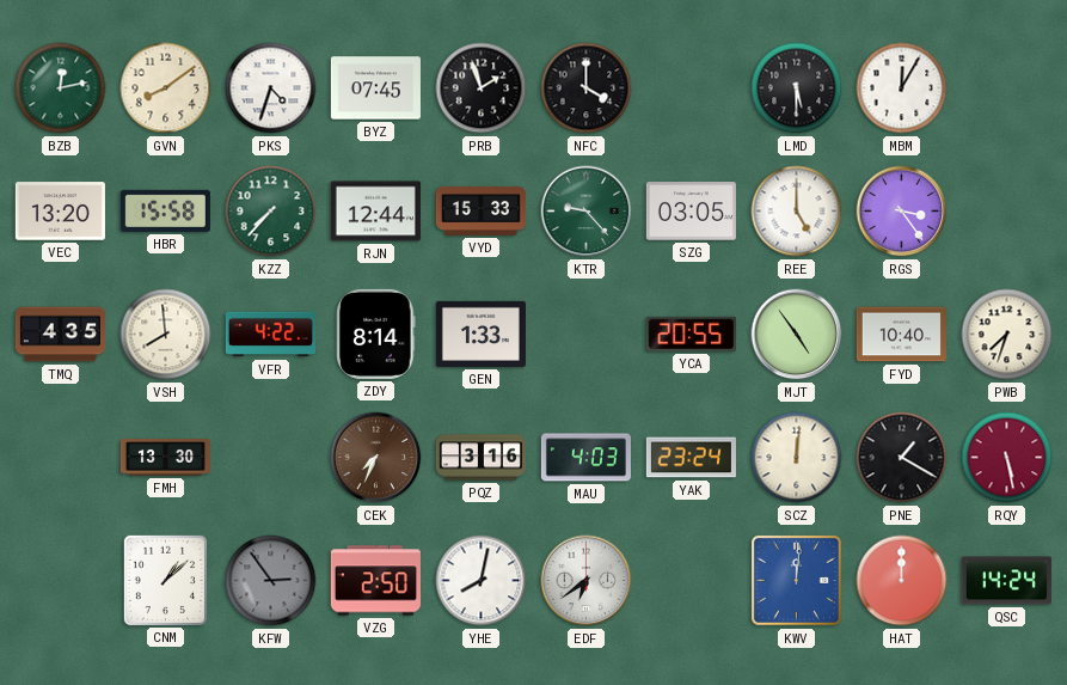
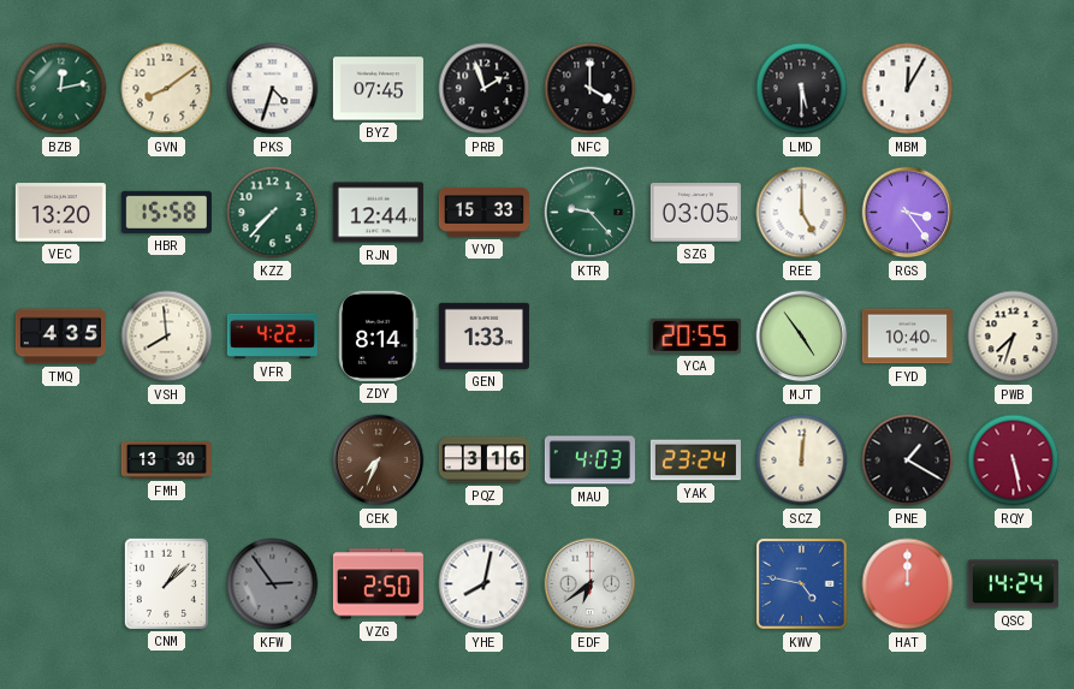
KWV: 12:01 -> 4:47 (801, 583)
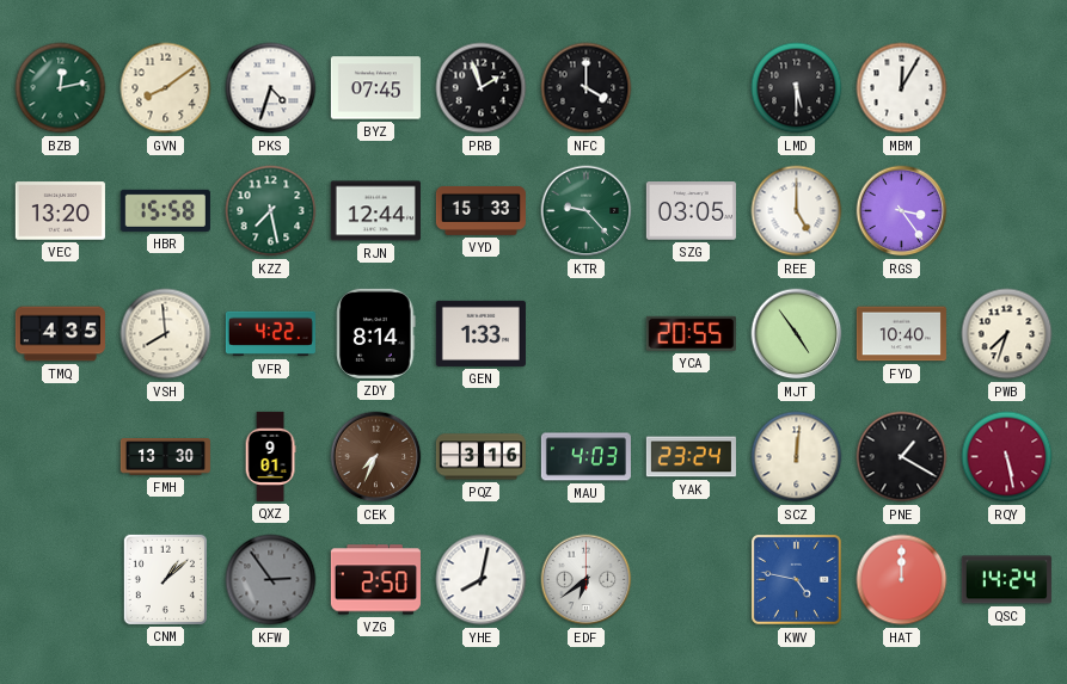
KZZ: 7:37 -> 7:28 (271, 211)
QXZ: none -> 9:01 (270, 456)
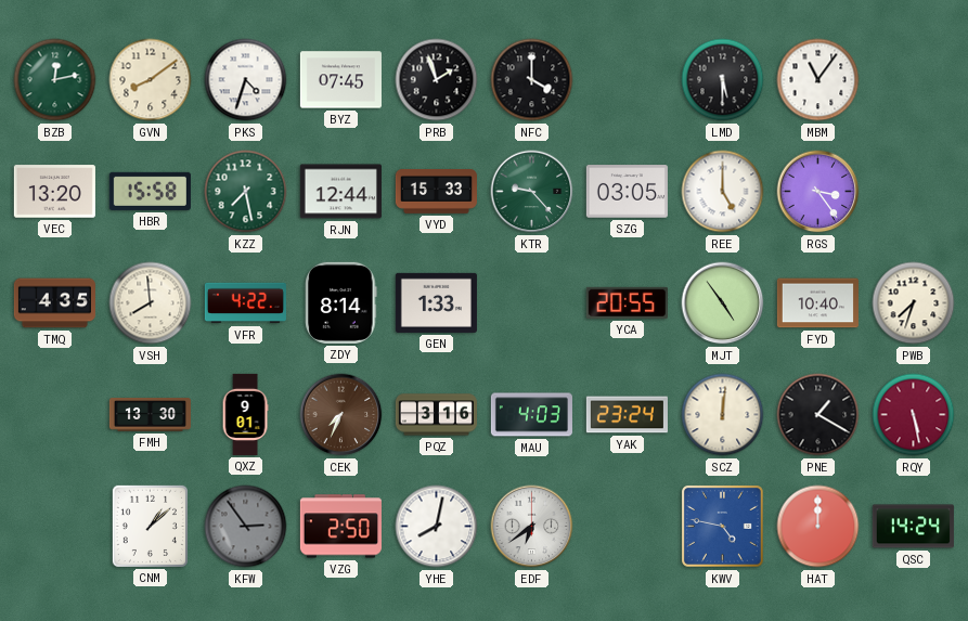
MBM: 12:05 -> 11:06 (818, 80)
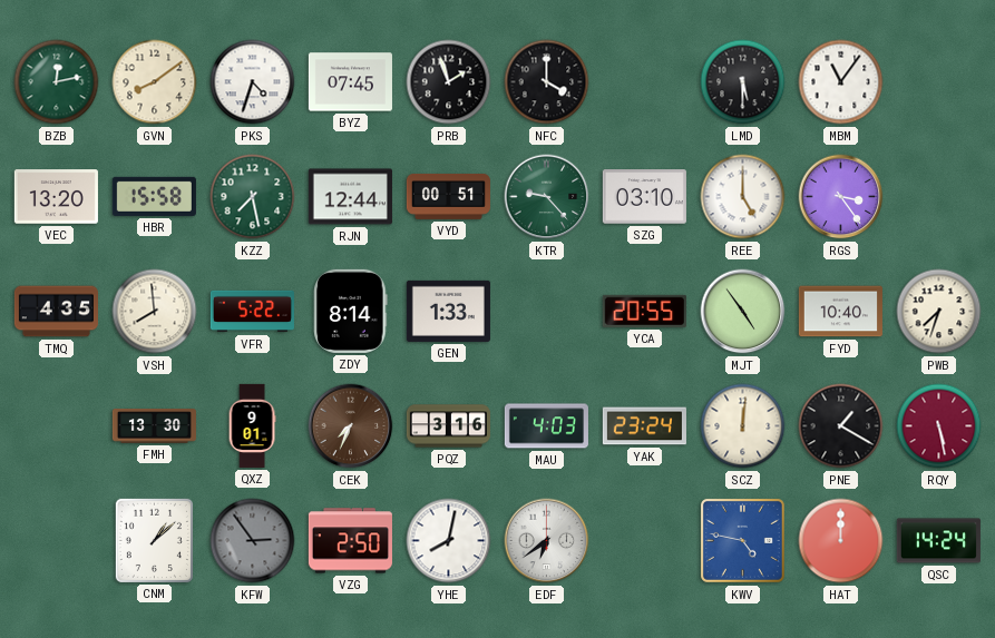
VYD: 15:33 -> 00:51 (448, 197)
SZG: 03:05 -> 03:10 (644, 197)
VFR: 4:22 -> 5:22 (252, 312)
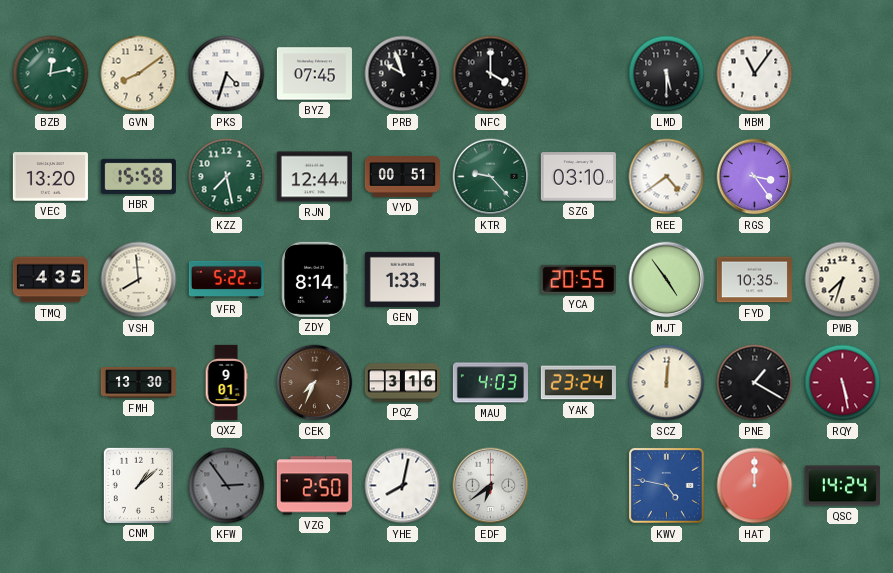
PRB: 1:57 -> 9:57 (403, 74)
REE: 5:00 -> 4:39 (667, 177)
FYD: 10:40 -> 10:35 (754, 280)
